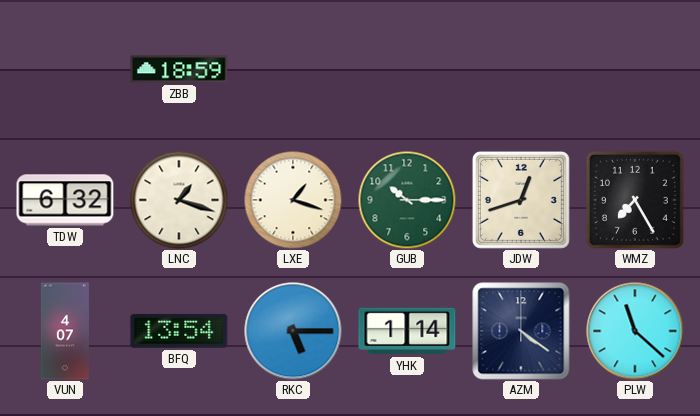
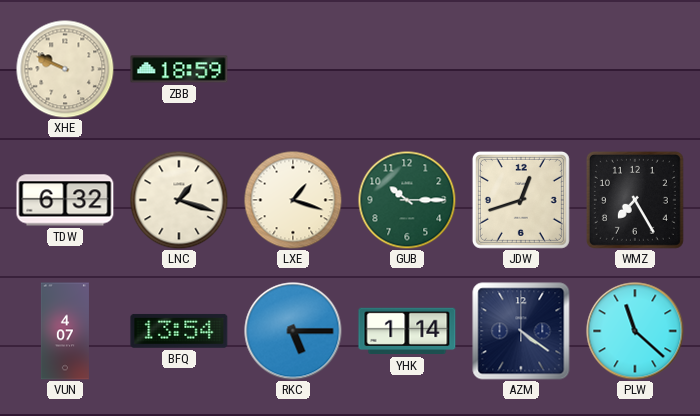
XHE: none -> 9:49 (65, 69)
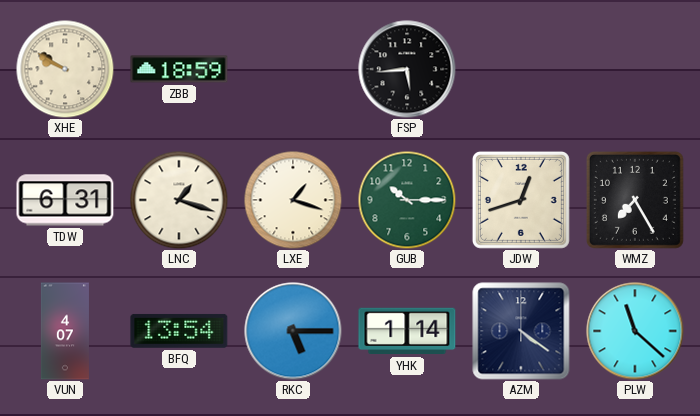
XHE: 9:49 -> 9:50 (65, 69)
FSP: none -> 5:44 (407, 69)
TDW: 6:32 -> 6:31 (65, 200)
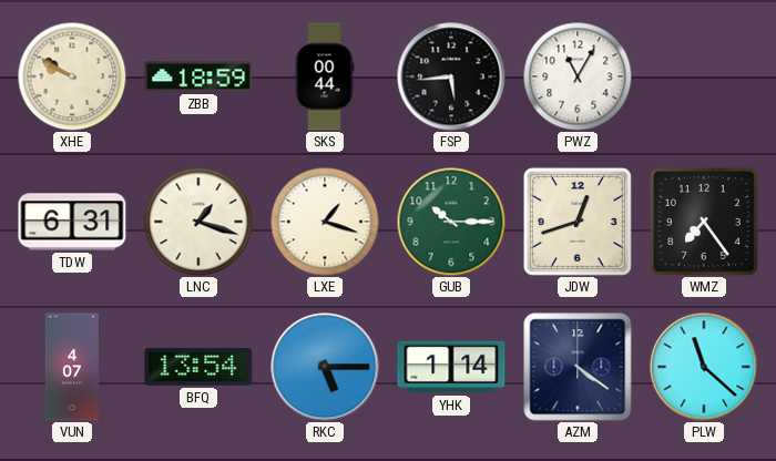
SKS: none -> 00:44 (325, 76)
PWZ: none -> 11:05 (578, 76)
WMZ: 7:25 -> 7:24 (704, 222)
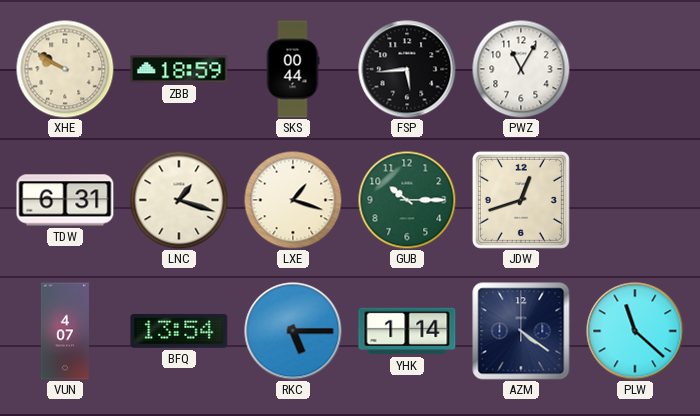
WMZ: 7:24 -> none (704, 222)
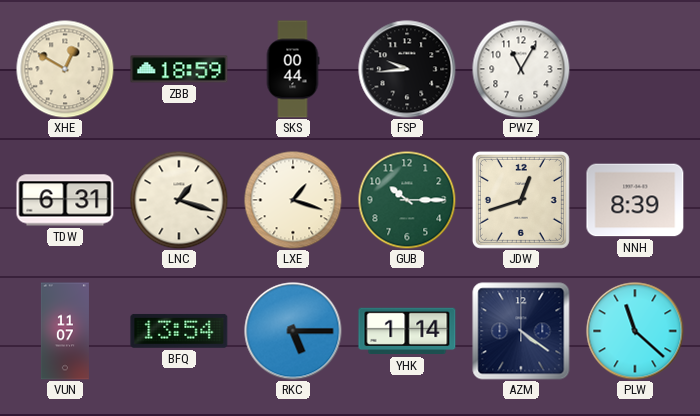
XHE: 9:50 -> 12:50 (65, 69)
FSP: 5:44 -> 9:44 (407, 69)
NNH: none -> 8:39 (635, 200)
VUN: 4:07 -> 11:07 (65, 331)
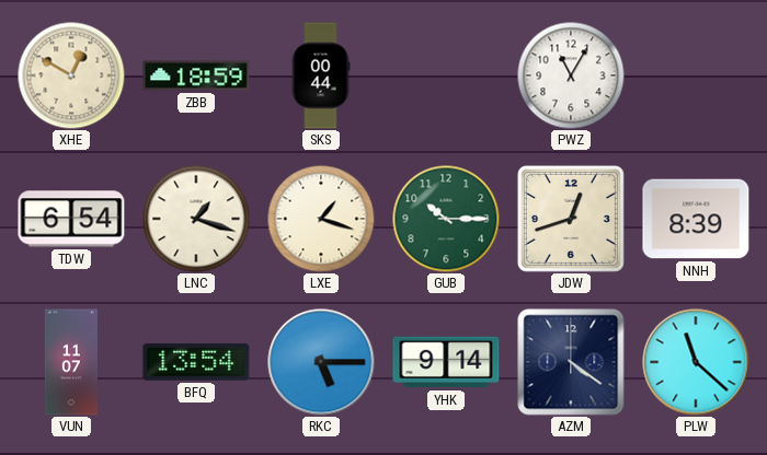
FSP: 9:44 -> none (407, 69)
TDW: 6:31 -> 6:54 (71, 219)
YHK: 1:14 -> 9:14 (446, 362)
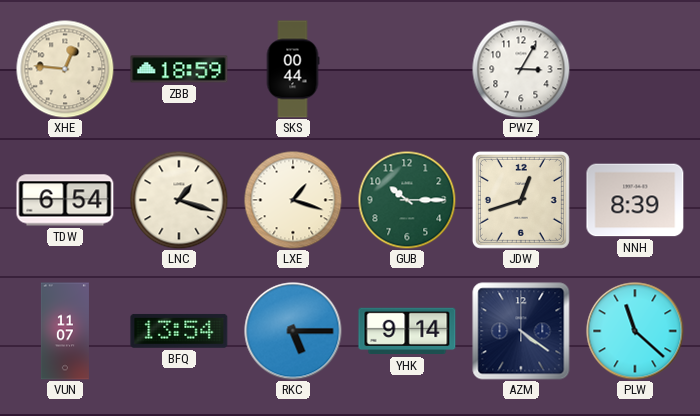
XHE: 12:50 -> 12:46 (65, 69)
PWZ: 11:05 -> 3:05 (521, 69)
